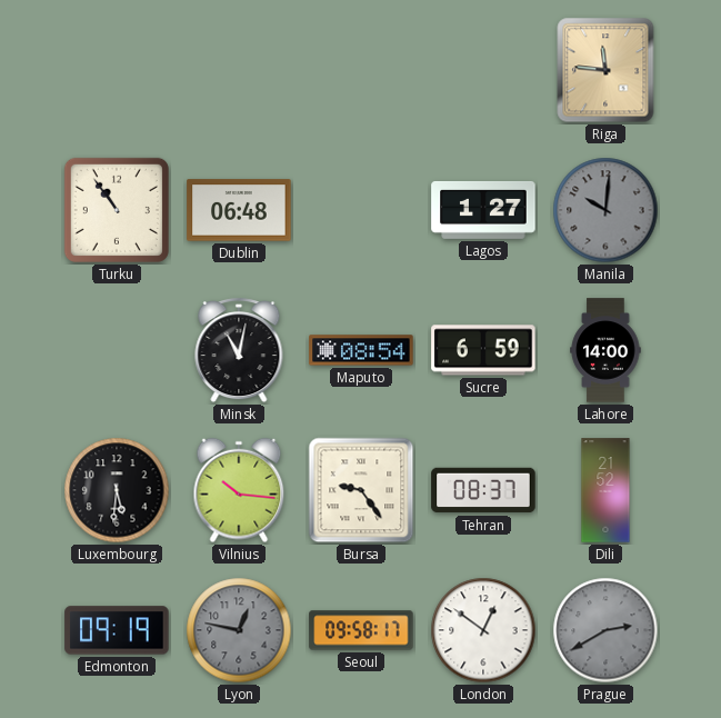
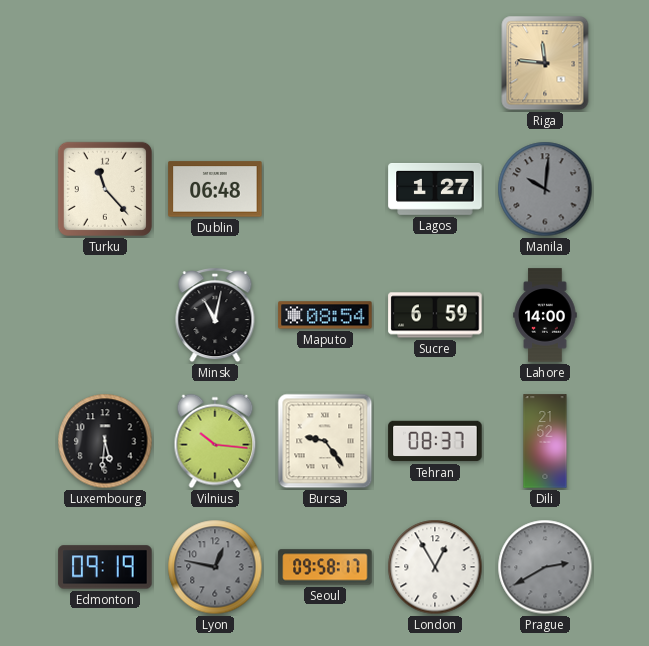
Turku: 10:54 -> 11:23 (105, 189)
London: 12:51 -> 12:55 (435, 567)
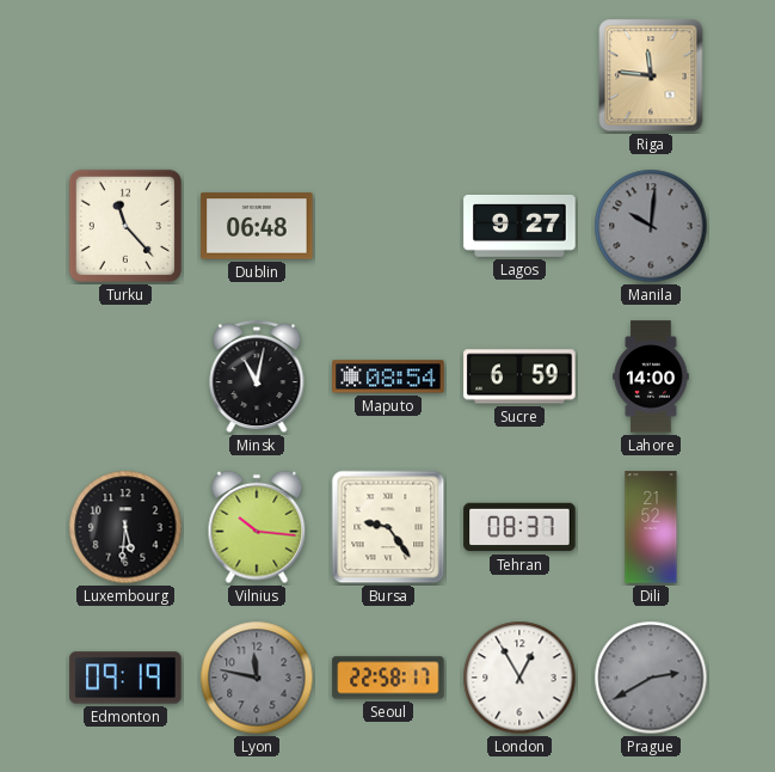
Lagos: 1:27 -> 9:27 (519, 226)
Lyon: 12:47 -> 11:47 (257, 678)
Seoul: 09:58 -> 22:58 (388, 678)
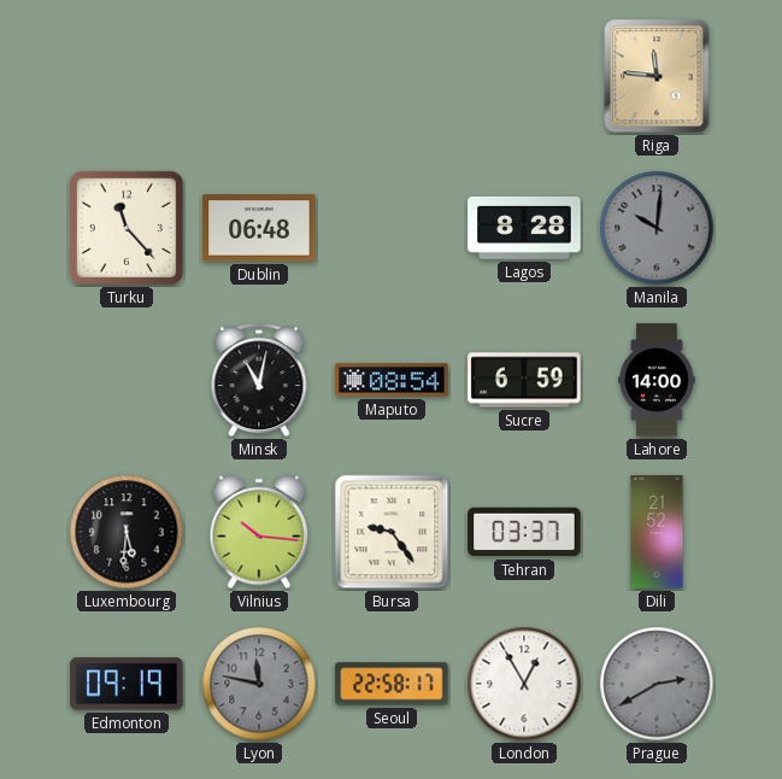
Lagos: 9:27 -> 8:28 (524, 228)
Tehran: 08:37 -> 03:37 (524, 532)
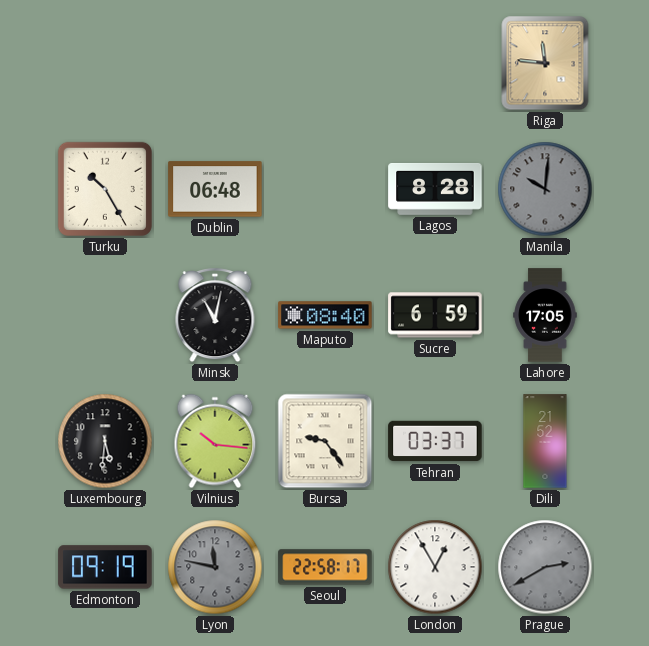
Turku: 11:23 -> 10:25 (105, 189)
Maputo: 08:54 -> 08:40 (325, 315)
Lahore: 14:00 -> 17:05 (545, 315)
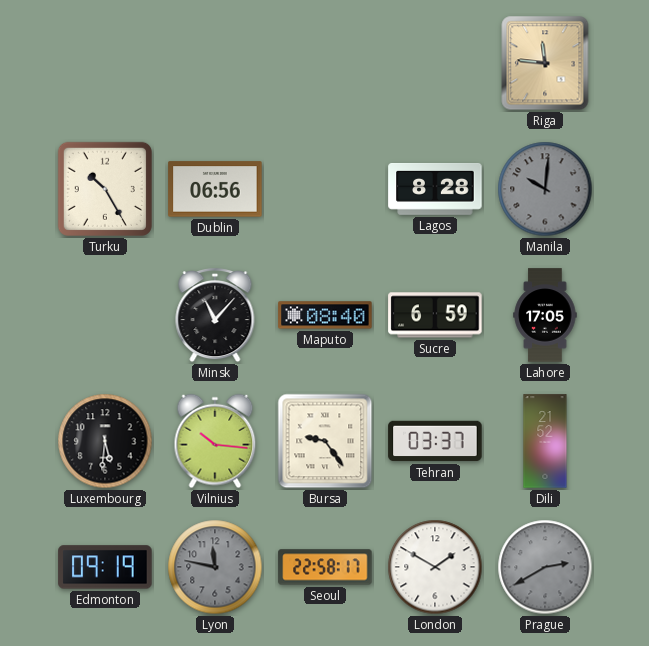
Dublin: 06:48 -> 06:56 (215, 189)
Minsk: 11:02 -> 11:07 (215, 315)
London: 12:55 -> 1:50 (435, 567)
